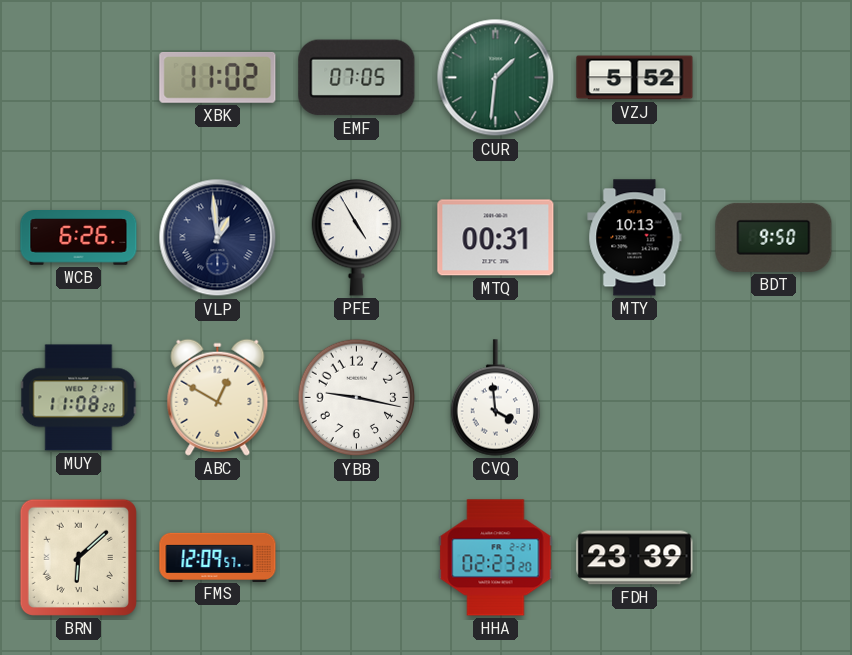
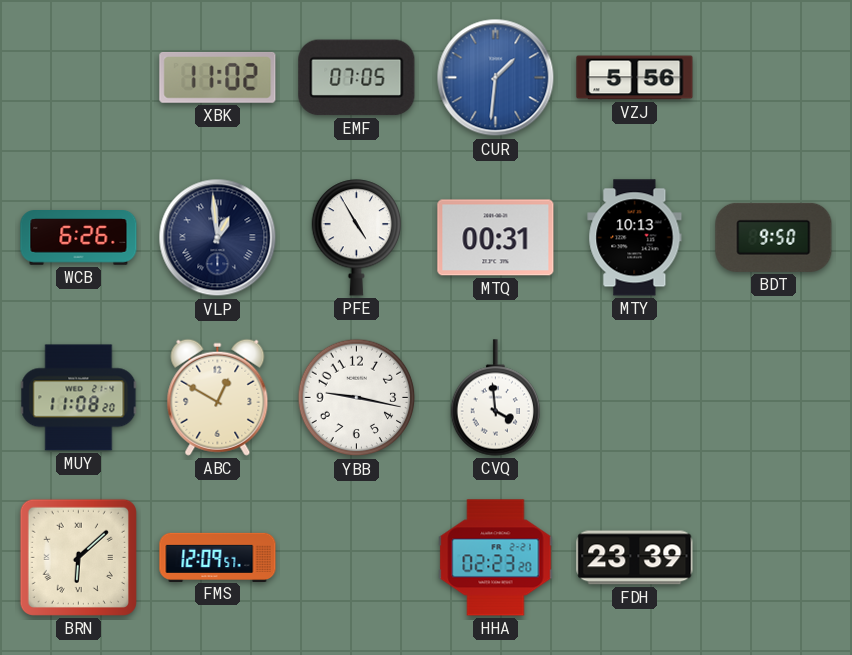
CUR dial: green -> blue (496, 78)
VZJ: 5:52 -> 5:56 (635, 78)
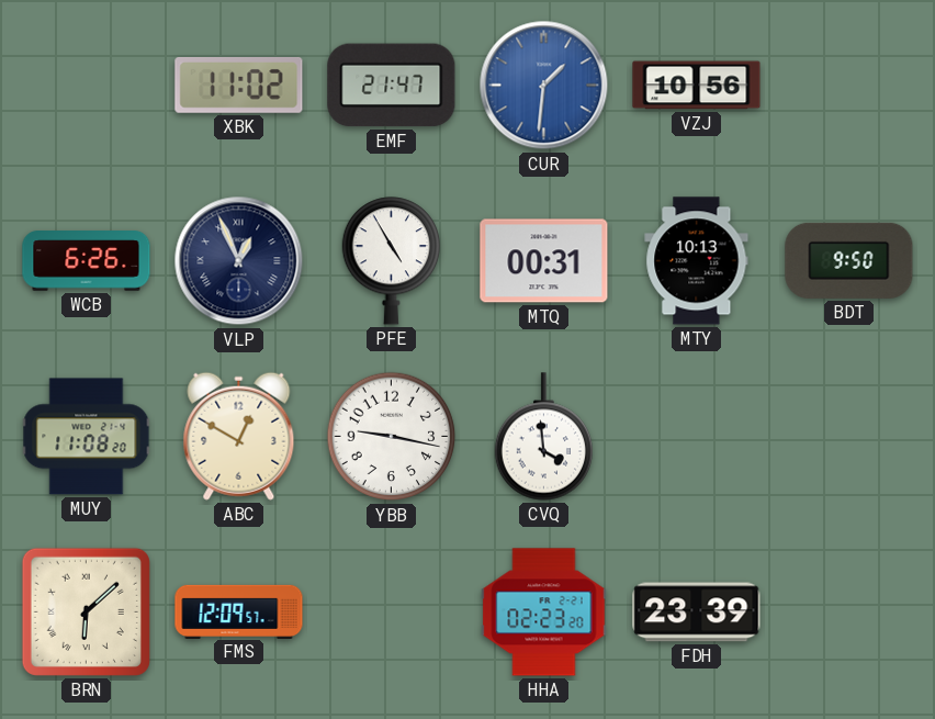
EMF: 07:05 -> 21:47 (392, 86)
VZJ: 5:56 -> 10:56 (697, 86)
VLP: 12:59 -> 12:56 (239, 261)
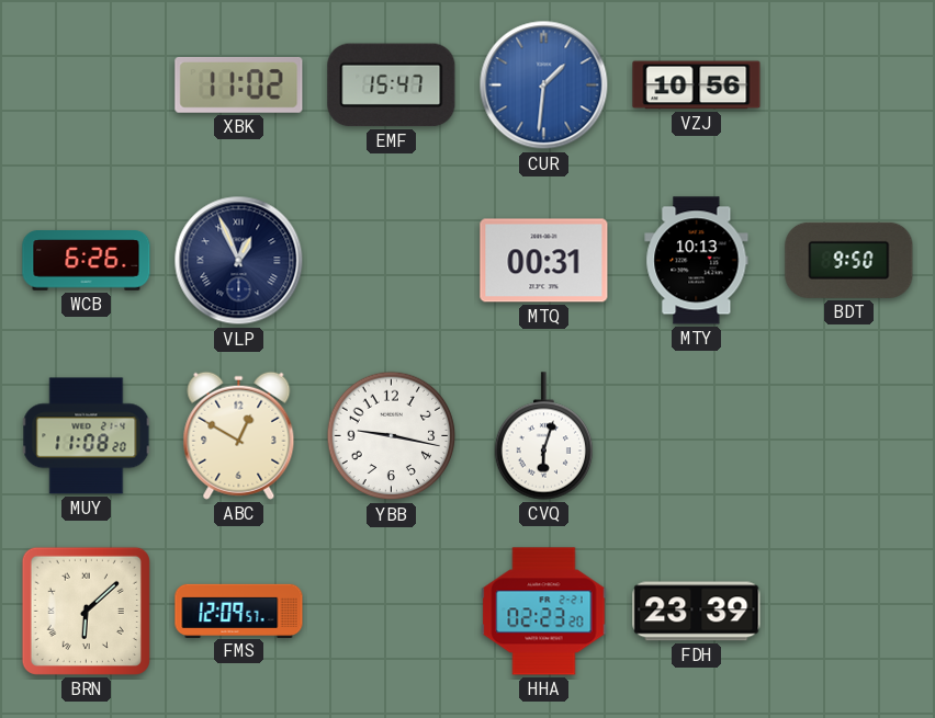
EMF: 21:47 -> 15:47 (392, 86)
PFE: 4:55 -> none (392, 261)
CVQ: 3:59 -> 6:03 (544, 436)
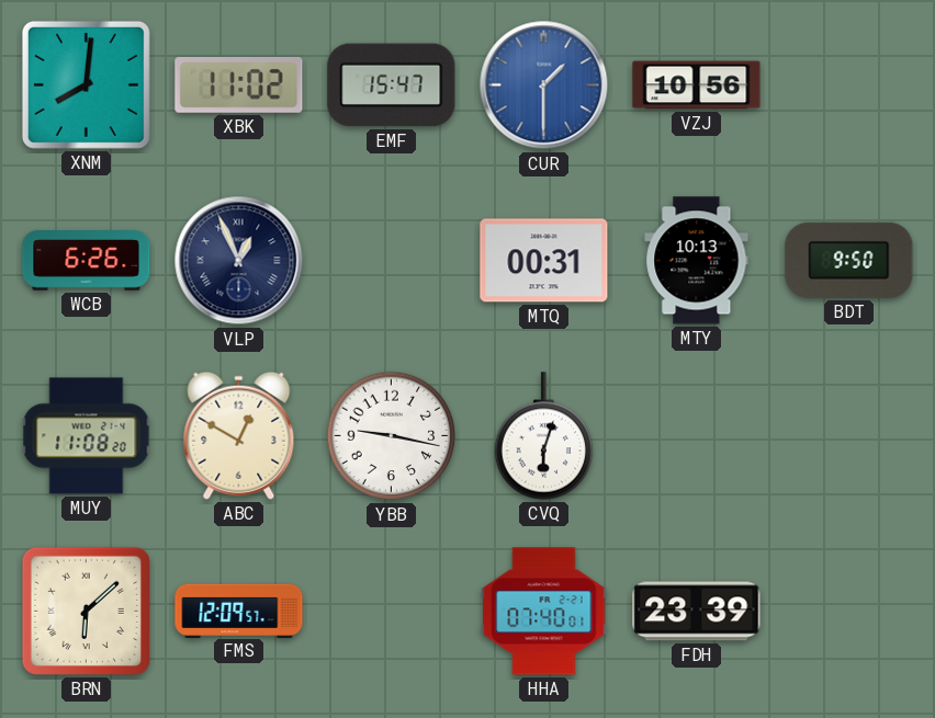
XNM: none -> 8:01 (86, 84)
CUR: 1:31 -> 1:30 (544, 86)
HHA: 02:23 -> 07:40 (544, 612)
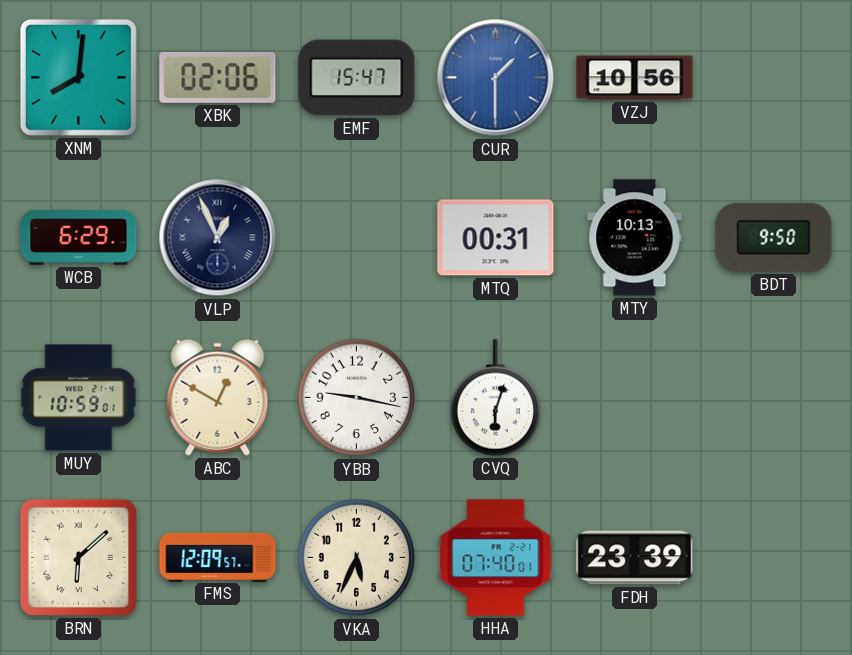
XBK: 11:02 -> 02:06 (218, 78)
WCB: 6:26 -> 6:29 (79, 238)
MUY: 11:08 -> 10:59 (79, 398)
VKA: none -> 5:34 (357, 558)
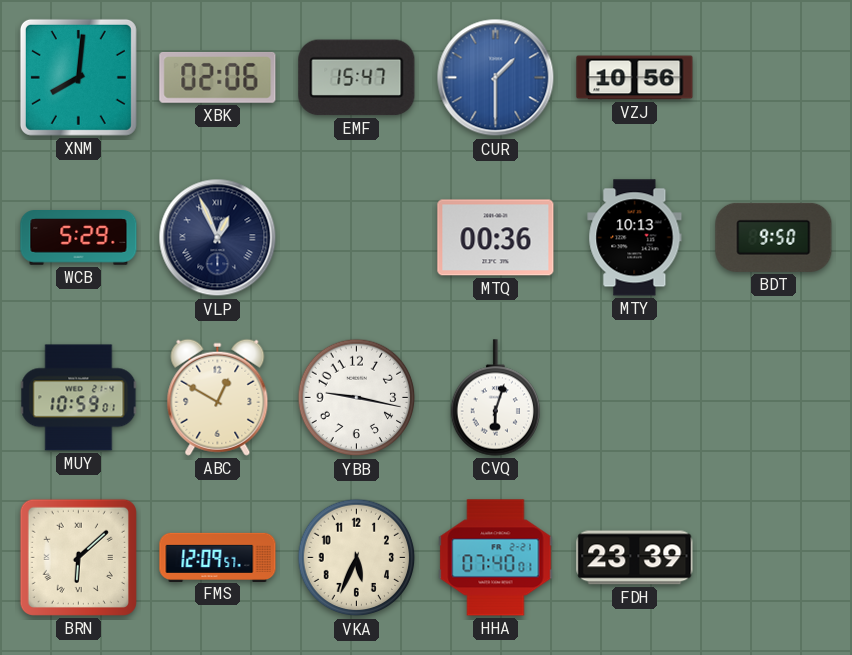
WCB: 6:29 -> 5:29 (79, 238)
MTQ: 00:31 -> 00:36 (496, 238)
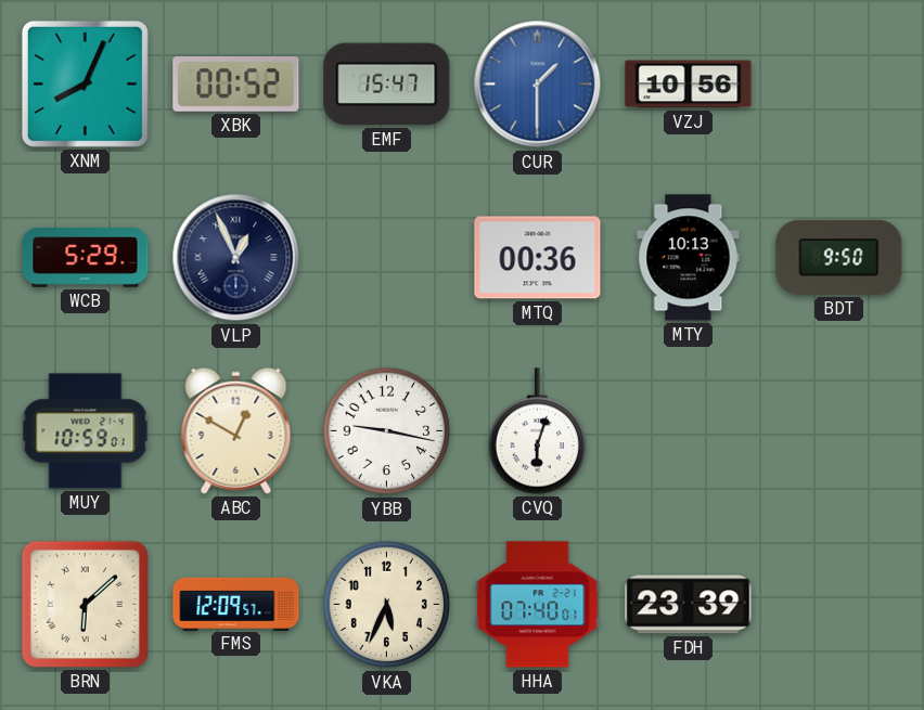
XNM: 8:01 -> 8:04 (85, 83)
XBK: 02:06 -> 00:52 (236, 85)
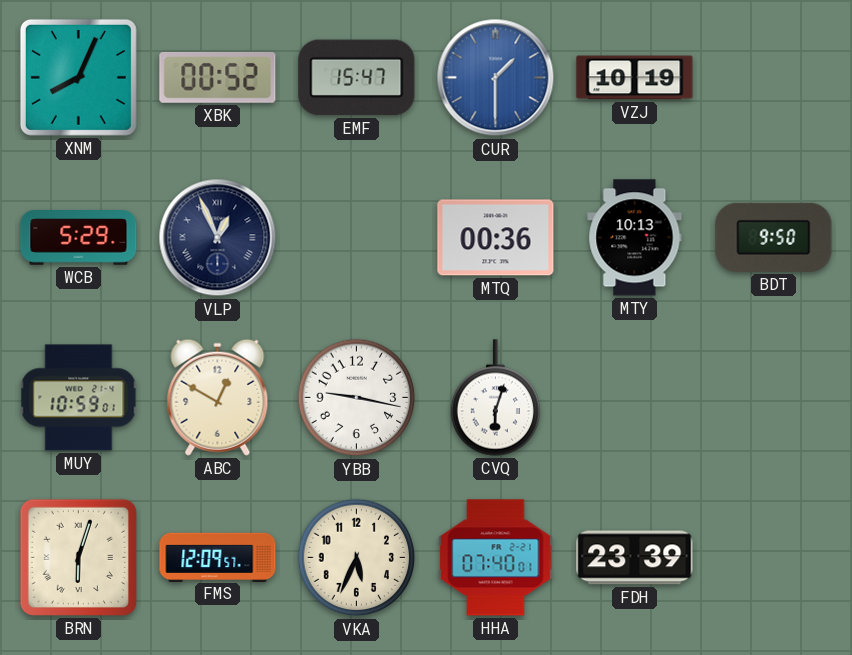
VZJ: 10:56 -> 10:19 (635, 78)
BRN: 6:08 -> 6:03 (78, 557)
